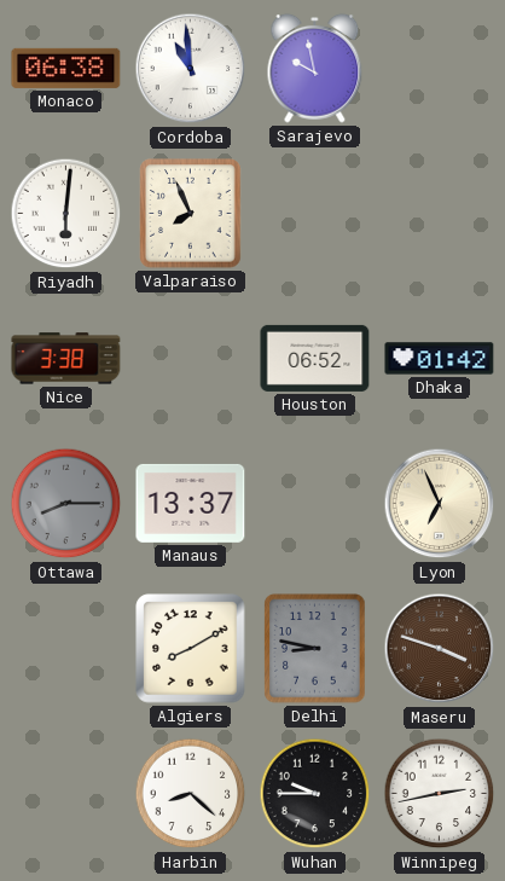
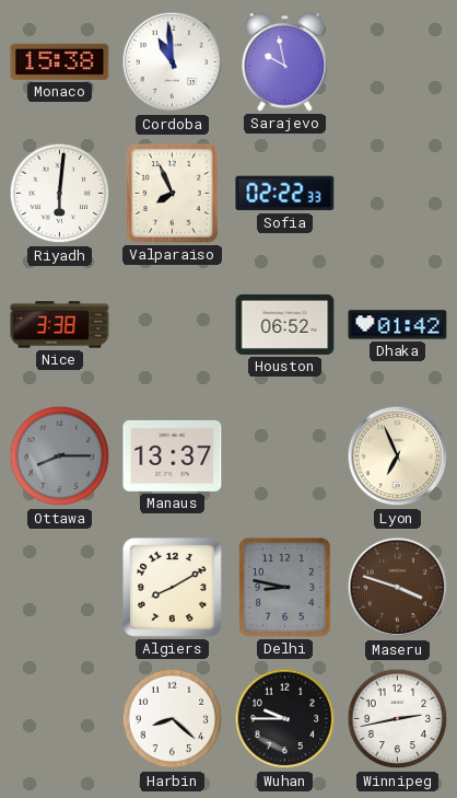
Monaco: 06:38 -> 15:38 (60, 61)
Sofia: none -> 02:22 (285, 194)
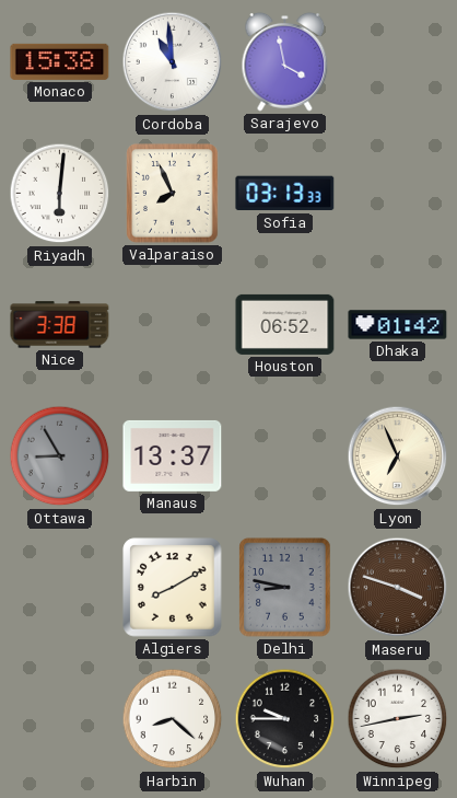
Sarajevo: 9:58 -> 3:58 (285, 61)
Sofia: 02:22 -> 03:13 (285, 194)
Ottawa: 8:15 -> 8:55 (60, 456)
